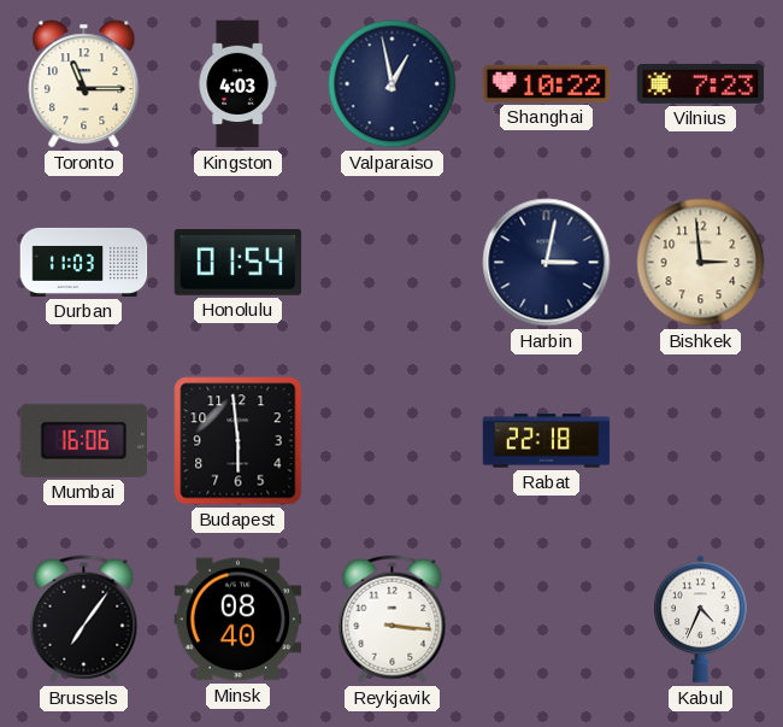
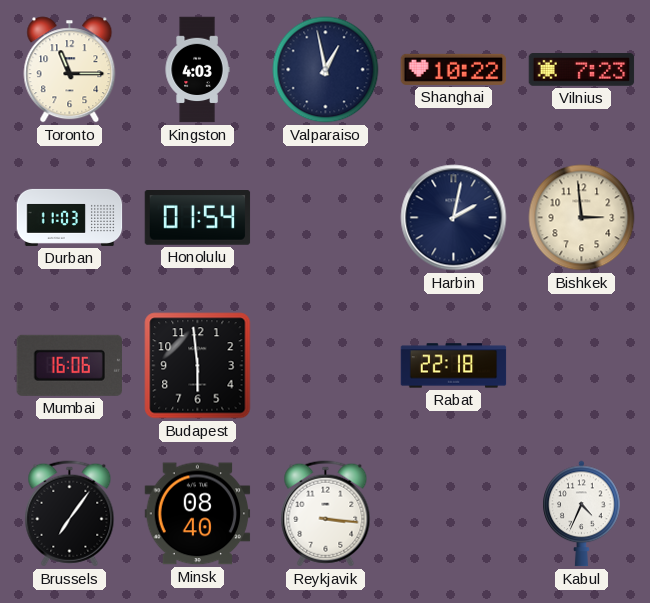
Harbin: 3:02 -> 2:02 (454, 218)
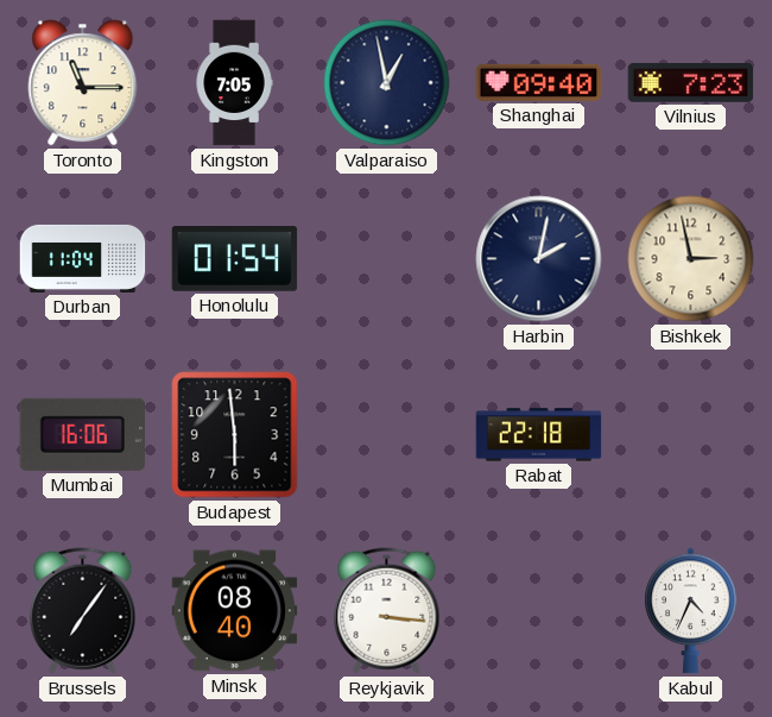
Kingston: 4:03 -> 7:05 (234, 83)
Shanghai: 10:22 -> 09:40 (539, 82)
Durban: 11:03 -> 11:04 (83, 258)
Bishkek: 2:59 -> 2:58 (691, 259)
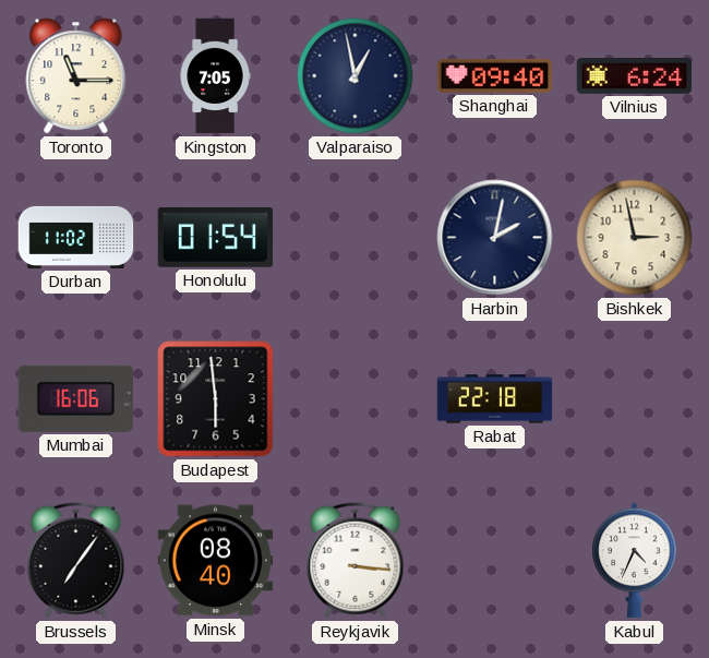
Vilnius: 7:23 -> 6:24 (635, 76)
Durban: 11:04 -> 11:02 (76, 237)
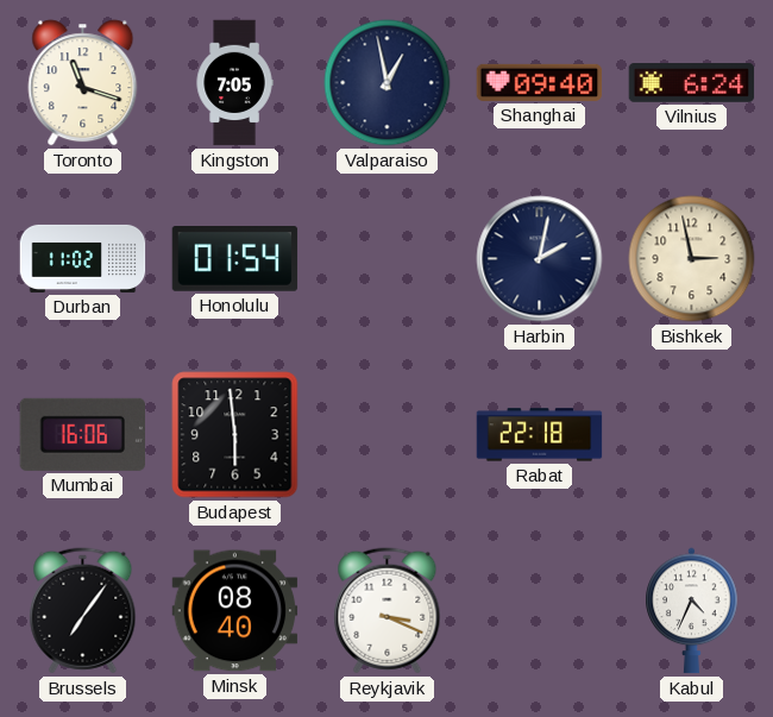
Toronto: 11:15 -> 11:18 (83, 83)
Reykjavik: 3:16 -> 3:19 (388, 611)
